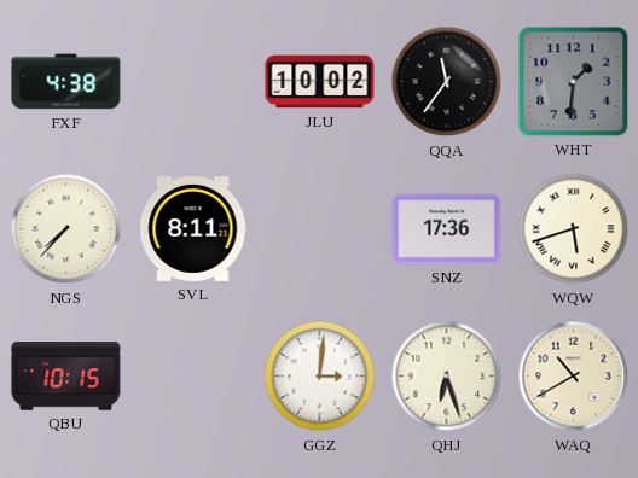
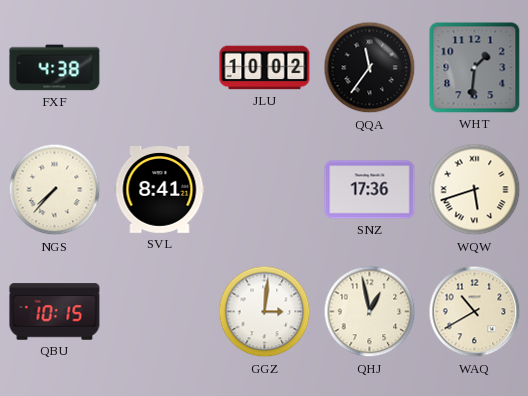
SVL: 8:11 -> 8:41 (160, 190)
QHJ: 6:27 -> 12:58 (370, 312)
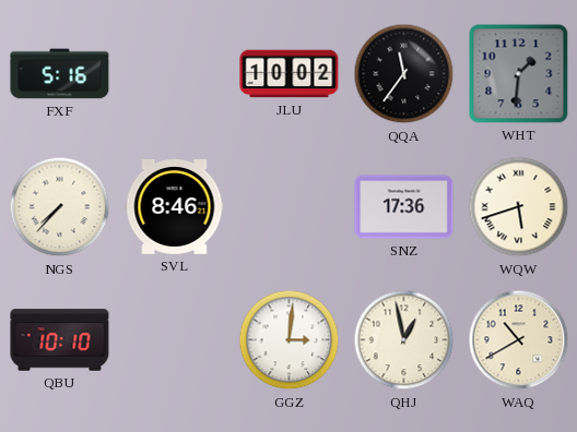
FXF: 4:38 -> 5:16 (60, 74)
SVL: 8:41 -> 8:46 (175, 207)
QBU: 10:15 -> 10:10 (60, 340)
